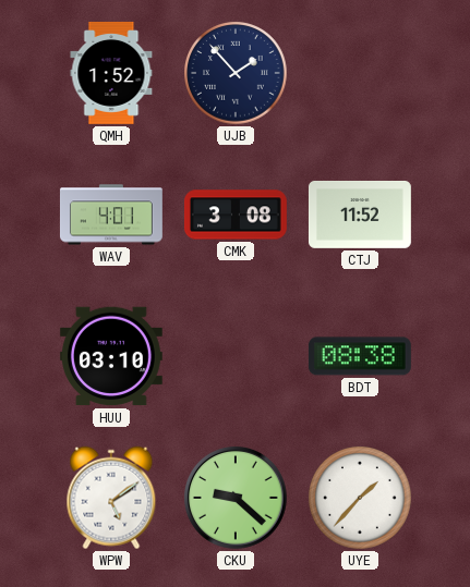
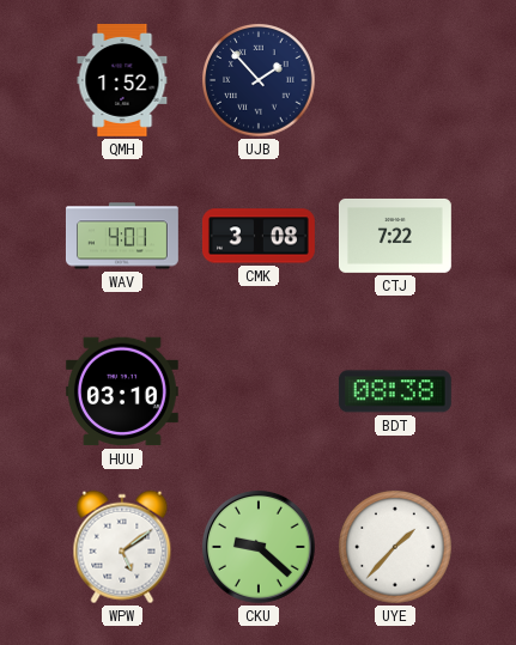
CTJ: 11:52 -> 7:22 (395, 236)
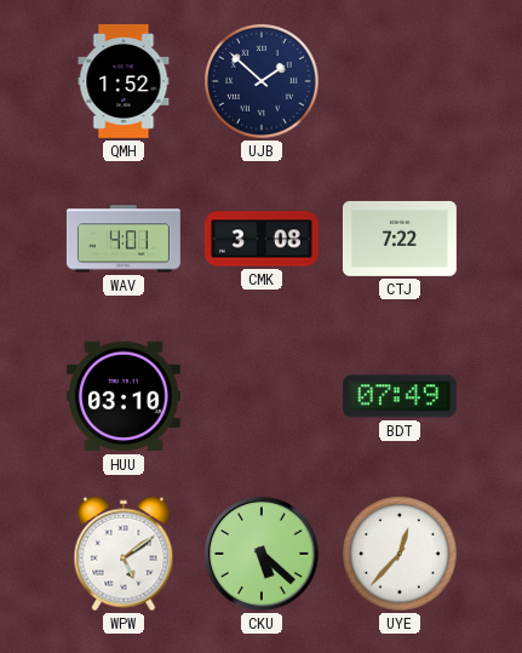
UJB: 1:53 -> 1:52 (262, 81)
BDT: 08:38 -> 07:49 (400, 396)
CKU: 9:22 -> 5:22 (262, 554)
UYE: 1:37 -> 12:37 (400, 554)
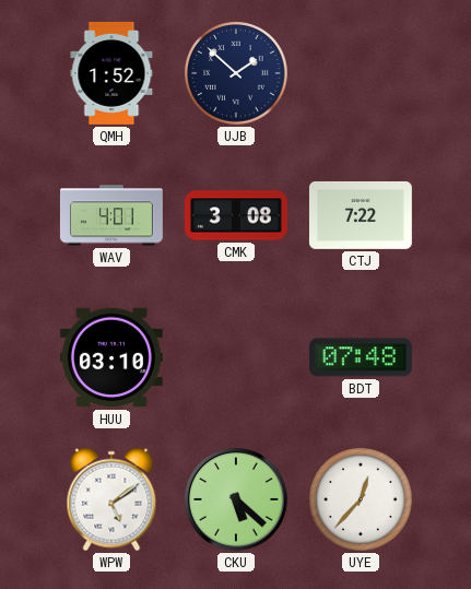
BDT: 07:49 -> 07:48 (361, 357)
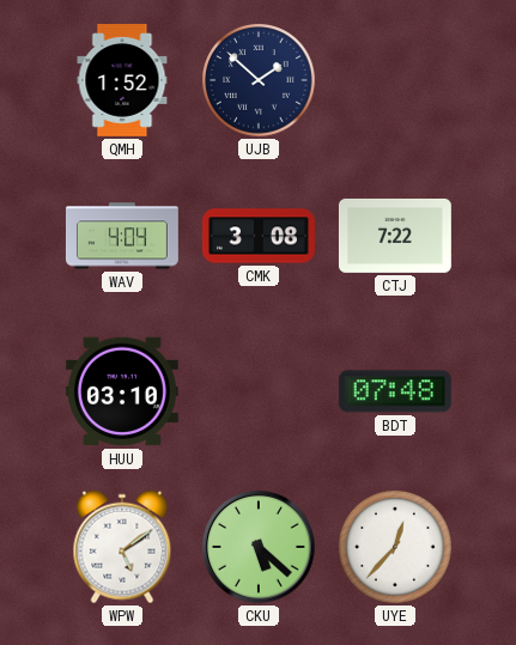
WAV: 4:01 -> 4:04 (122, 236)
